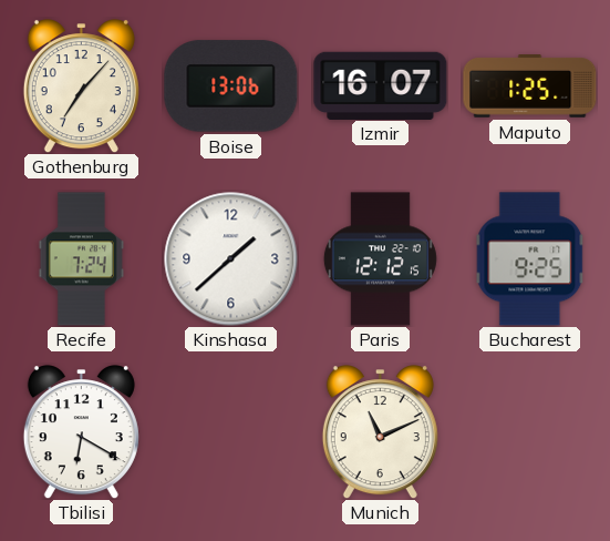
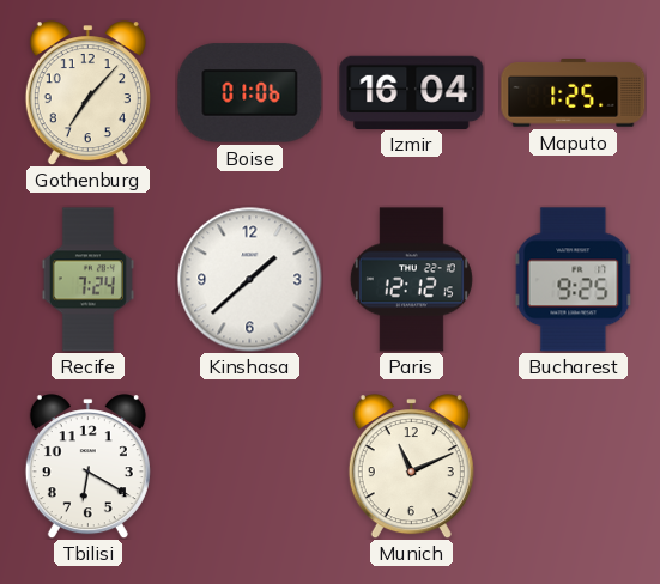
Boise: 13:06 -> 01:06 (250, 93)
Izmir: 16:07 -> 16:04 (412, 92)
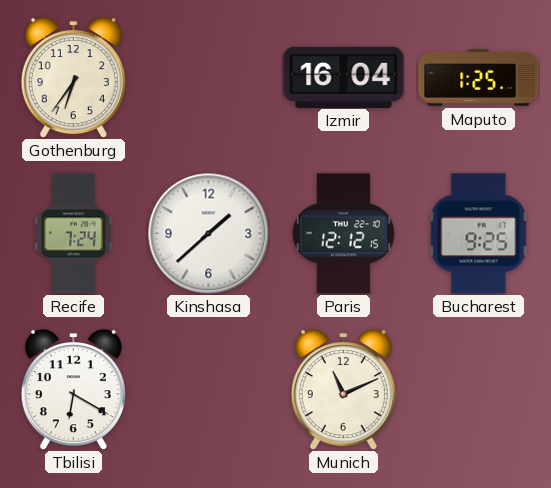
Gothenburg: 7:07 -> 6:36 (73, 78)
Boise: 01:06 -> none (250, 93)
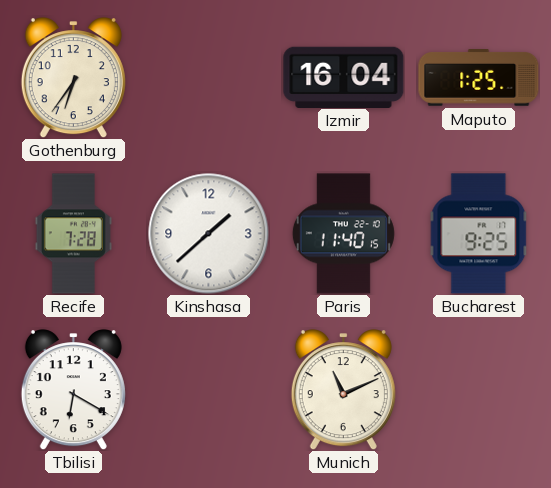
Recife: 7:24 -> 7:28 (73, 234)
Paris: 12:12 -> 11:40 (343, 234)
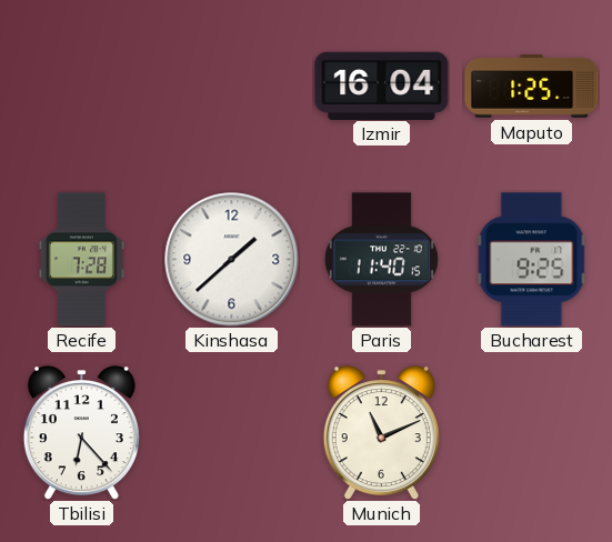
Gothenburg: 6:36 -> none (73, 78)
Tbilisi: 6:20 -> 6:23 (81, 433)
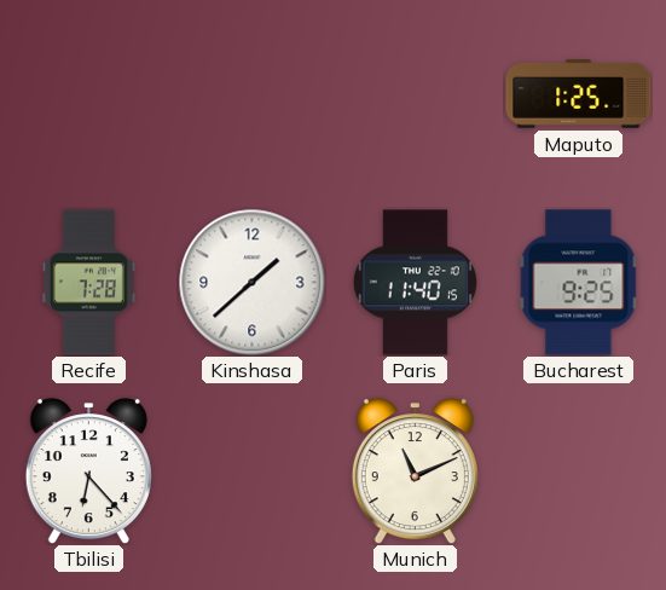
Izmir: 16:04 -> none (382, 86)
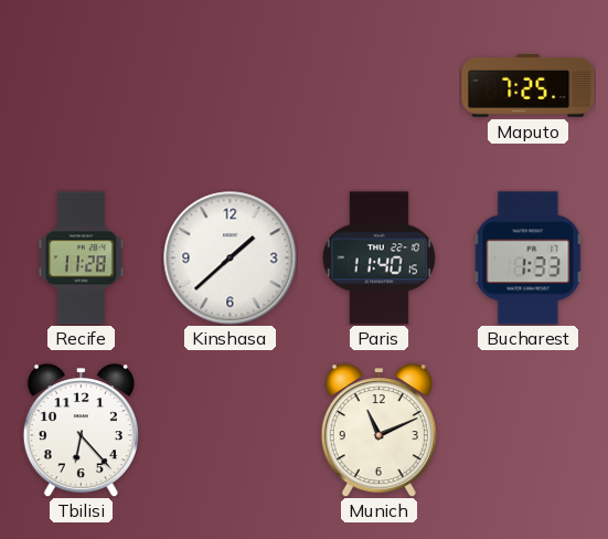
Maputo: 1:25 -> 7:25 (529, 86)
Recife: 7:28 -> 11:28 (81, 258)
Bucharest: 9:25 -> 1:33 (529, 258)
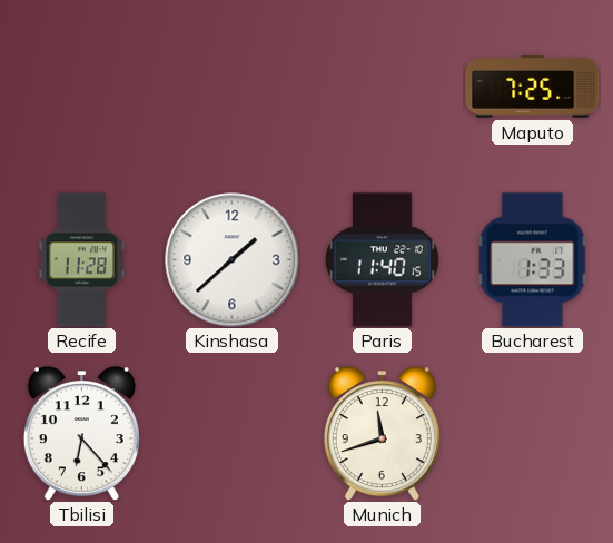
Munich: 11:11 -> 11:42 (382, 434)
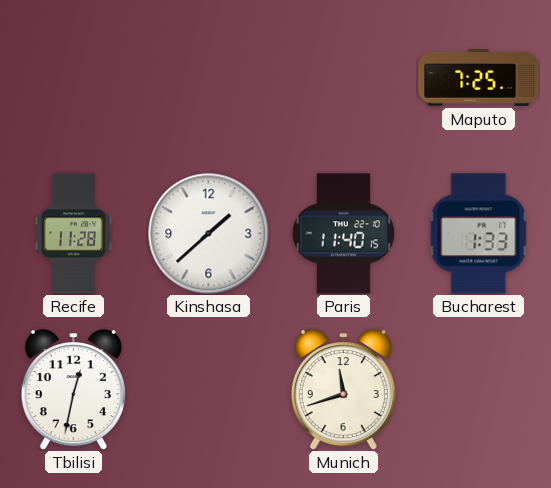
Tbilisi: 6:23 -> 12:32 (73, 390)
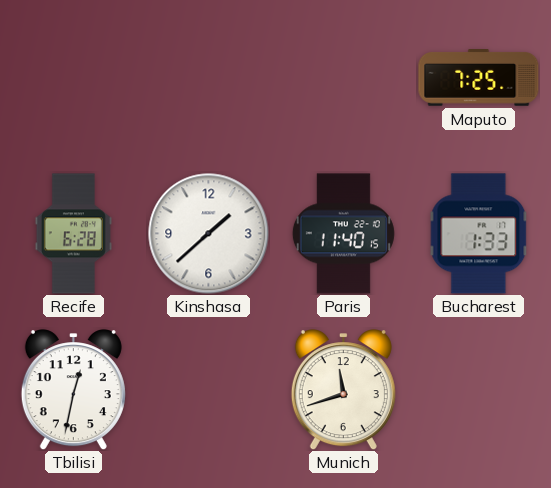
Recife: 11:28 -> 6:28 (73, 234)
